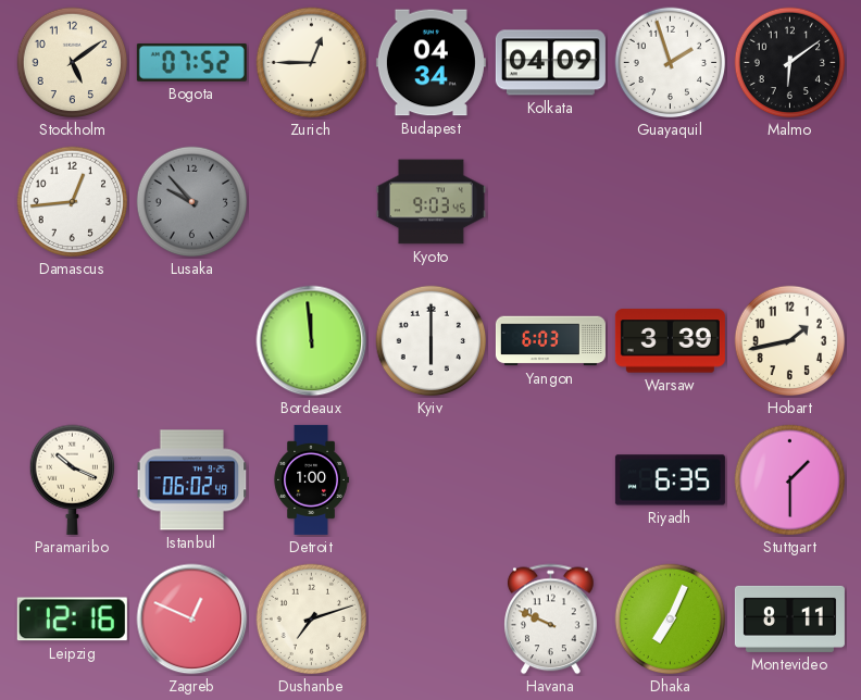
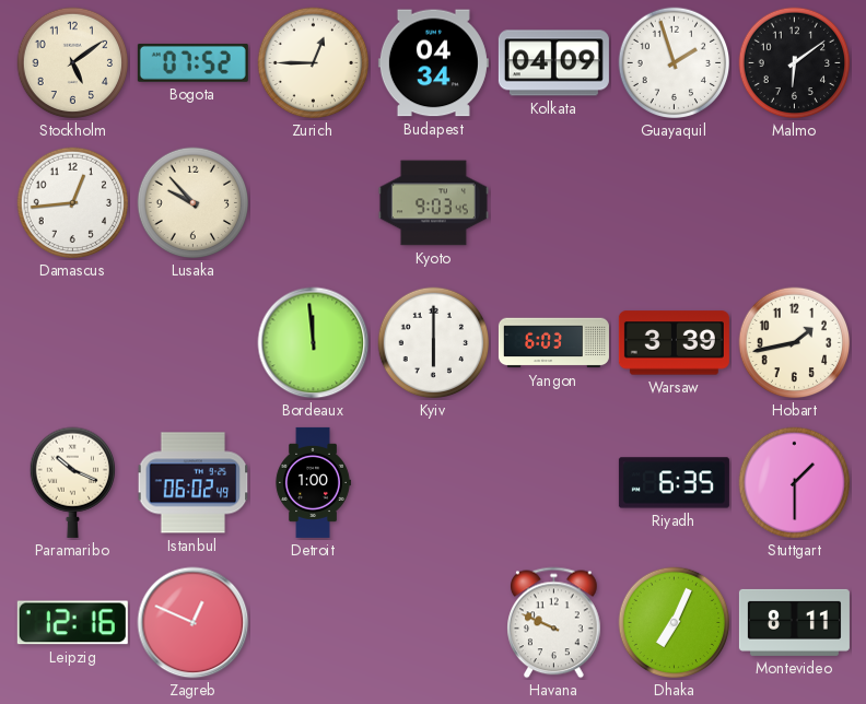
Lusaka dial: grey -> cream (194, 203)
Dushanbe: 7:12 -> none (312, 620)
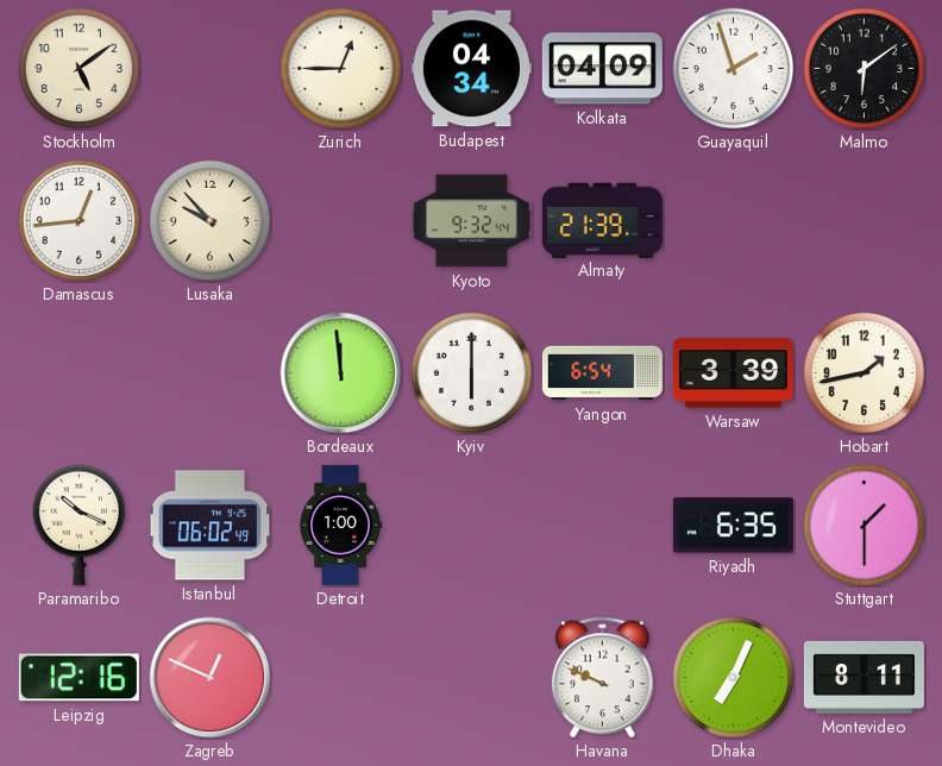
Bogota: 07:52 -> none (192, 62)
Kyoto: 9:03 -> 9:32 (471, 221)
Almaty: none -> 21:39 (602, 220)
Yangon: 6:03 -> 6:54 (602, 373)
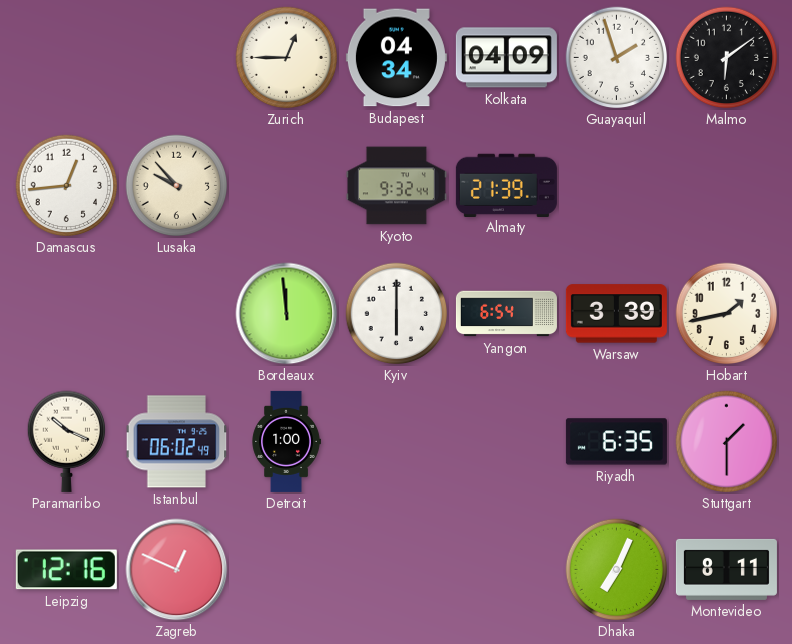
Stockholm: 5:09 -> none (80, 69)
Havana: 9:49 -> none (603, 678)
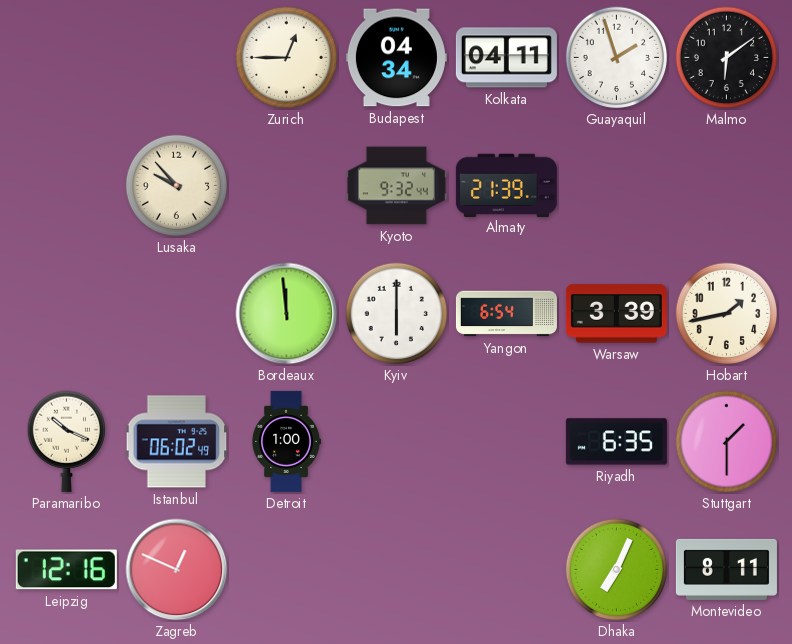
Kolkata: 04:09 -> 04:11 (506, 58)
Damascus: 12:44 -> none (67, 186)
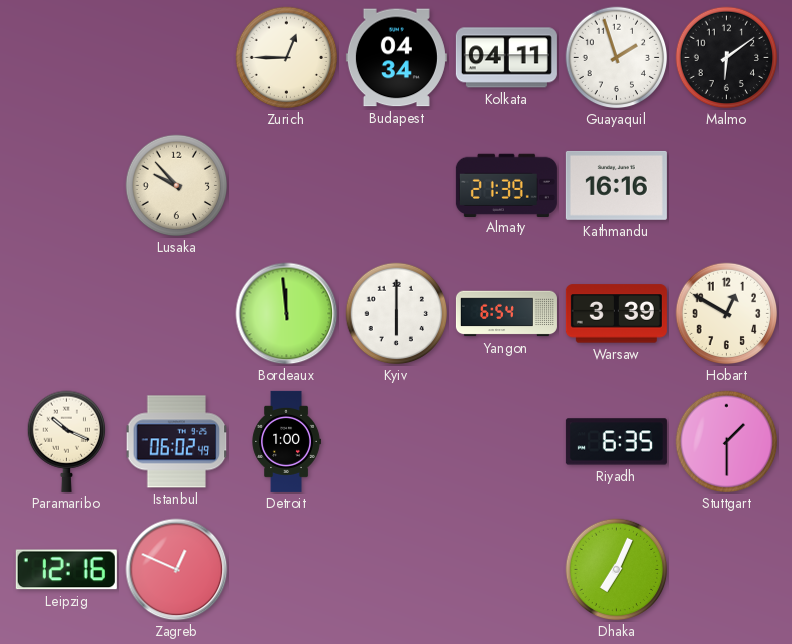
Kyoto: 9:32 -> none (396, 186)
Kathmandu: none -> 16:16 (616, 185)
Hobart: 1:43 -> 12:50 (727, 314)
Montevideo: 8:11 -> none (726, 569)
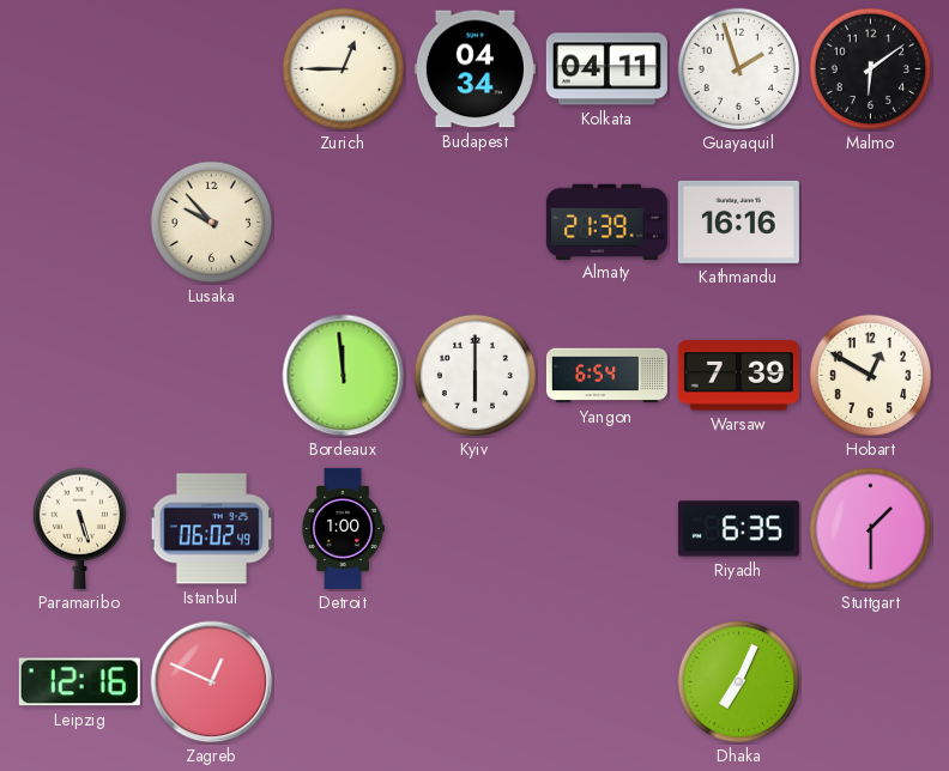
Warsaw: 3:39 -> 7:39 (738, 376)
Paramaribo: 10:19 -> 5:27 (79, 528)
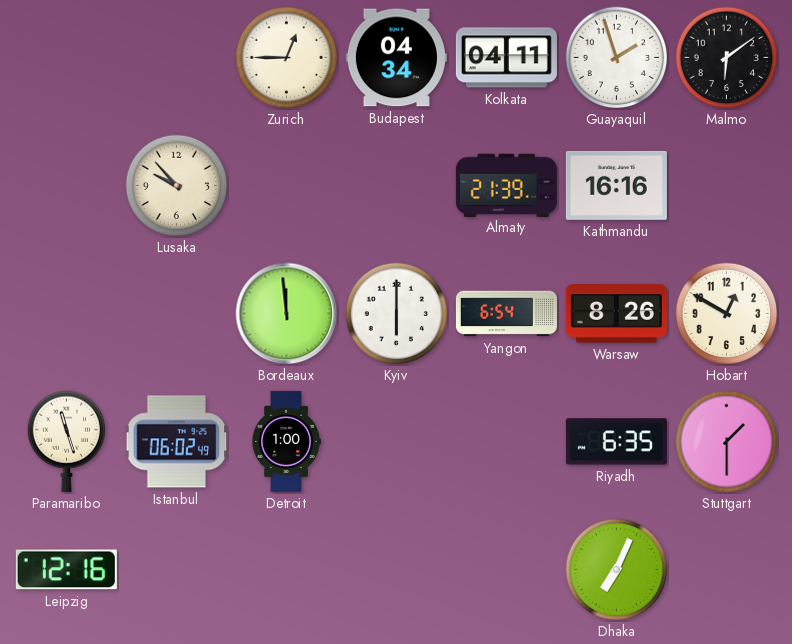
Warsaw: 7:39 -> 8:26 (616, 314)
Paramaribo: 5:27 -> 11:27 (66, 441)
Zagreb: 12:49 -> none (212, 682)
